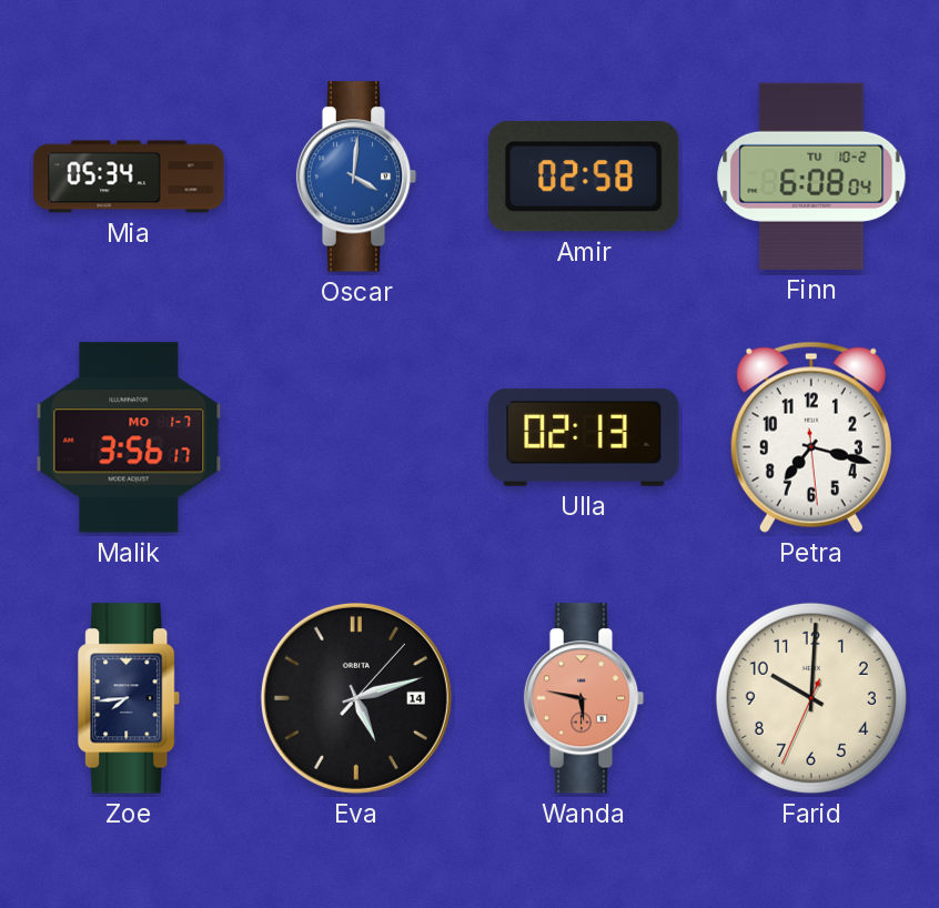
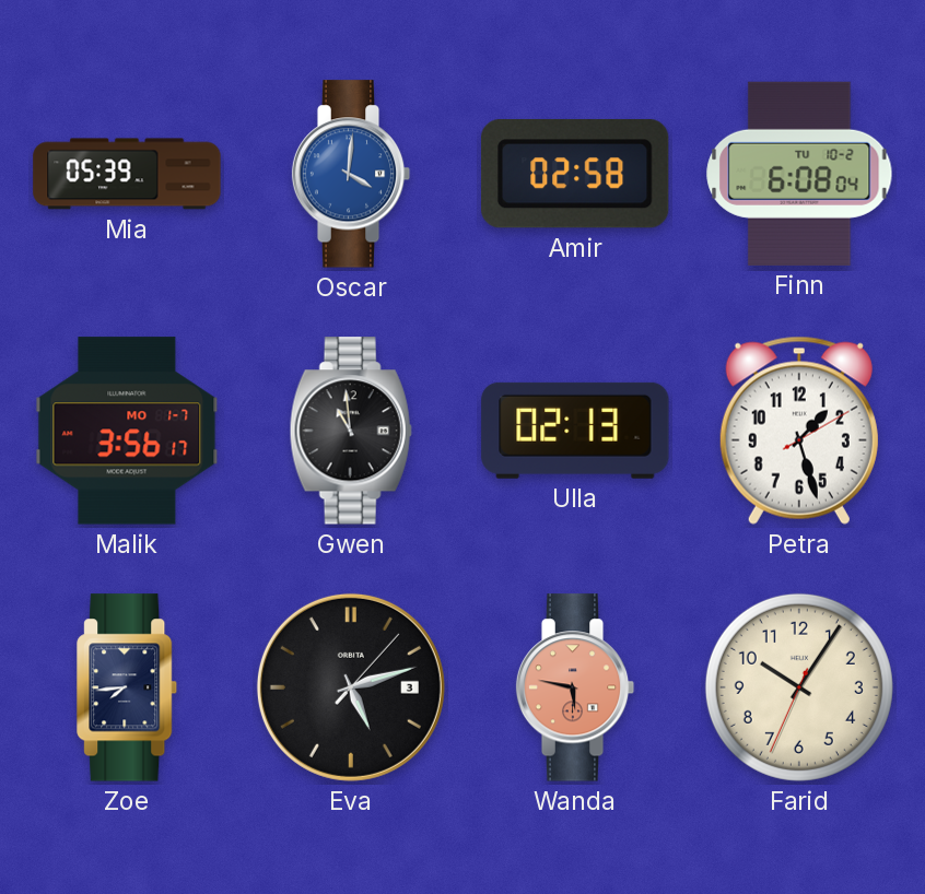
Mia: 05:34 -> 05:39 (127, 174)
Gwen: none -> 10:59 (351, 431)
Petra: 7:17 -> 1:27 (799, 431)
Eva date: 14 -> 3 (351, 687)
Farid: 10:00 -> 10:05 (799, 687)
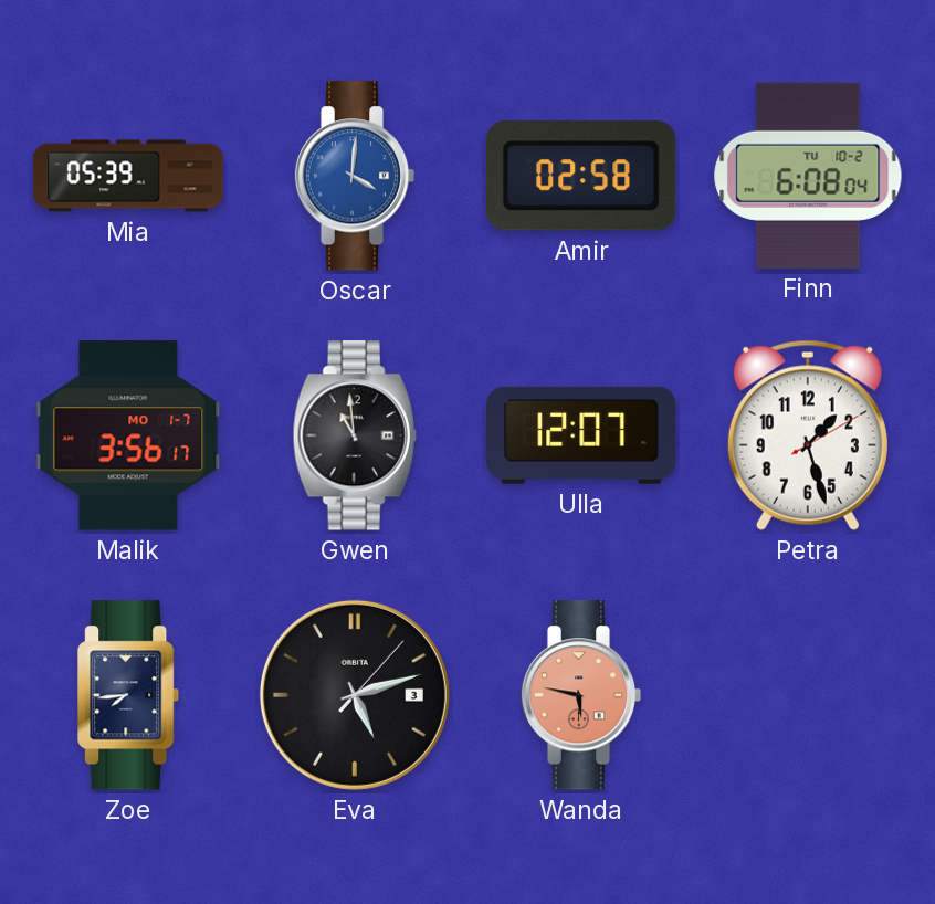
Ulla: 02:13 -> 12:07 (581, 435)
Farid: 10:05 -> none (799, 687)
